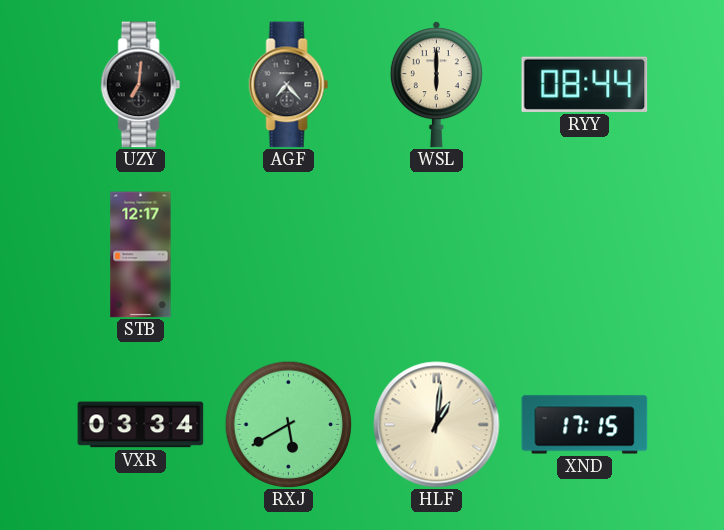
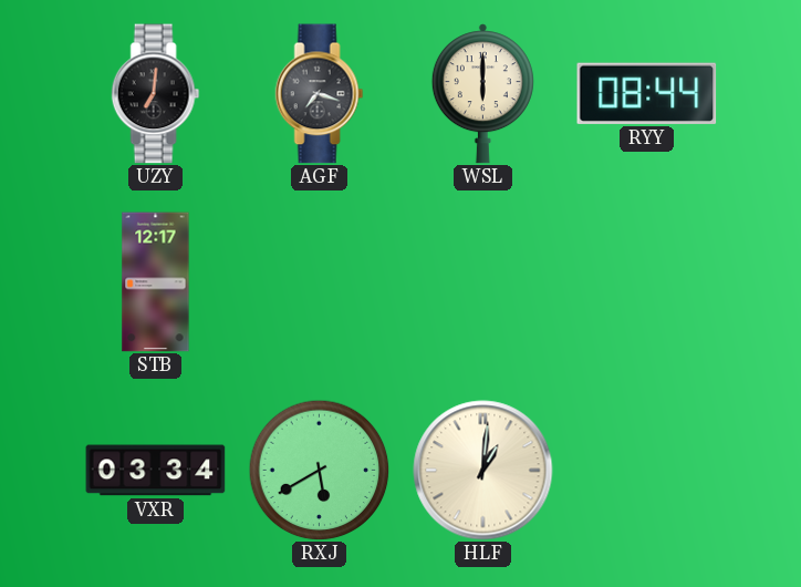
AGF: 7:23 -> 7:18 (320, 94)
XND: 17:15 -> none (585, 425)
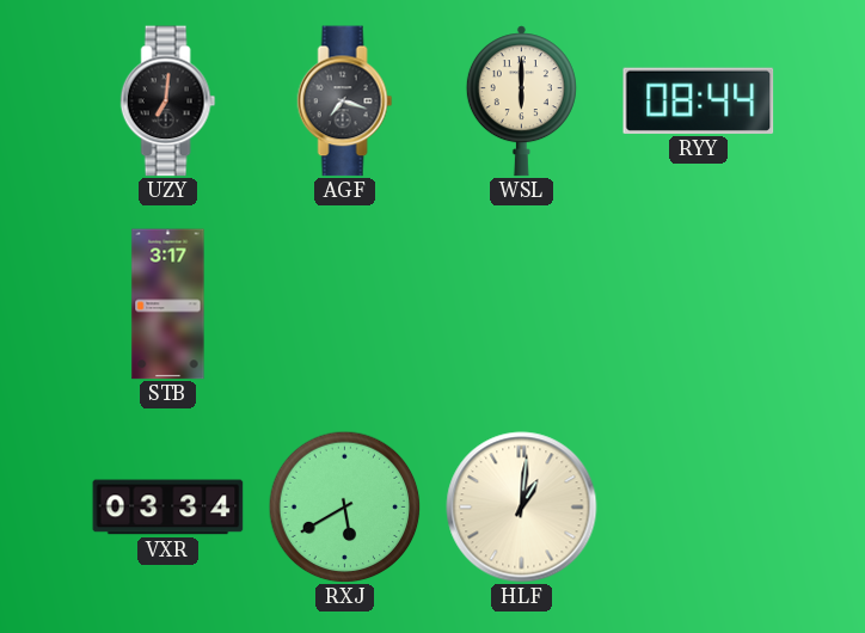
STB: 12:17 -> 3:17 (168, 305)
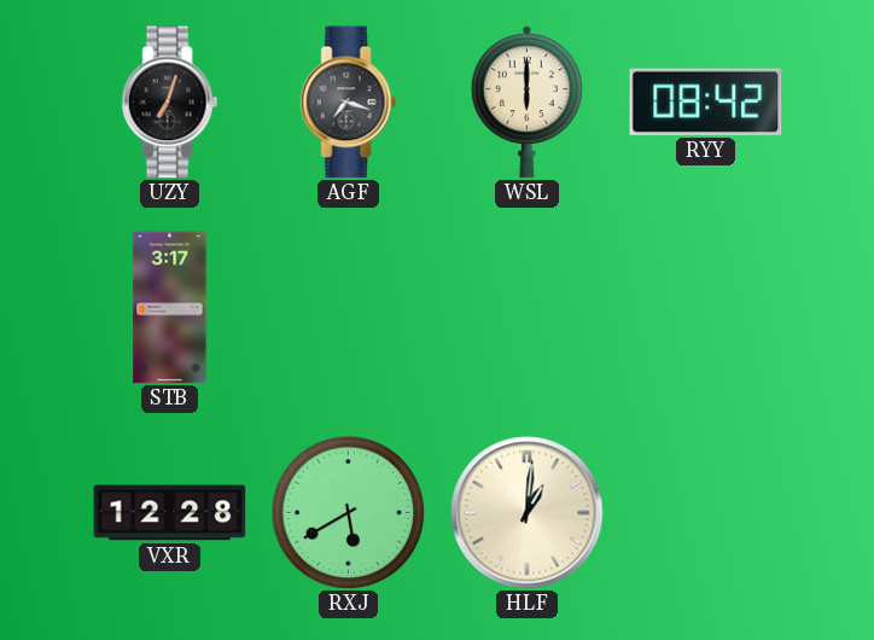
UZY: 7:01 -> 7:03 (170, 103)
RYY: 08:44 -> 08:42 (706, 101)
VXR: 03:34 -> 12:28 (170, 513)
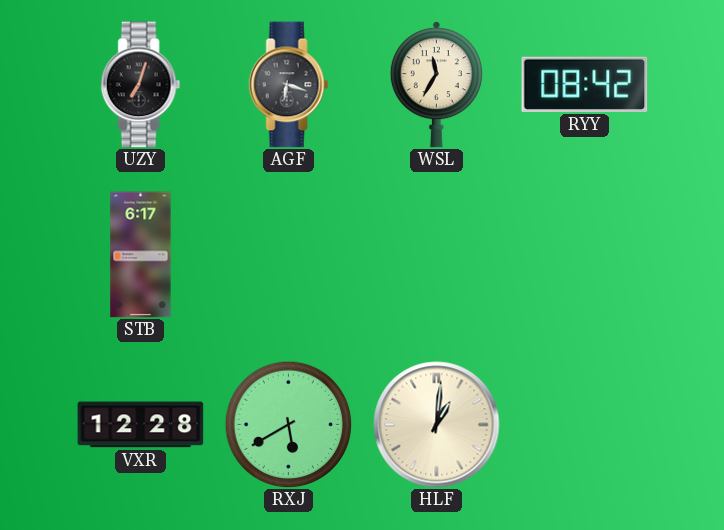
AGF: 7:18 -> 6:18 (289, 85)
WSL: 6:00 -> 11:35 (436, 85)
STB: 3:17 -> 6:17 (141, 255)
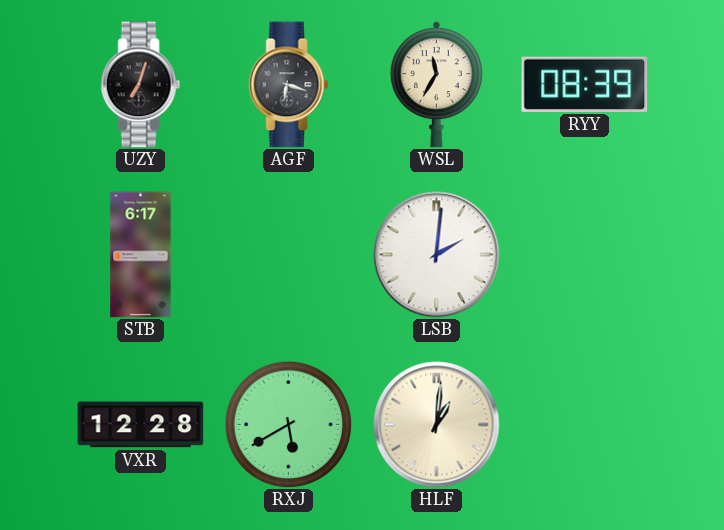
RYY: 08:42 -> 08:39 (585, 84)
LSB: none -> 2:01 (437, 255)
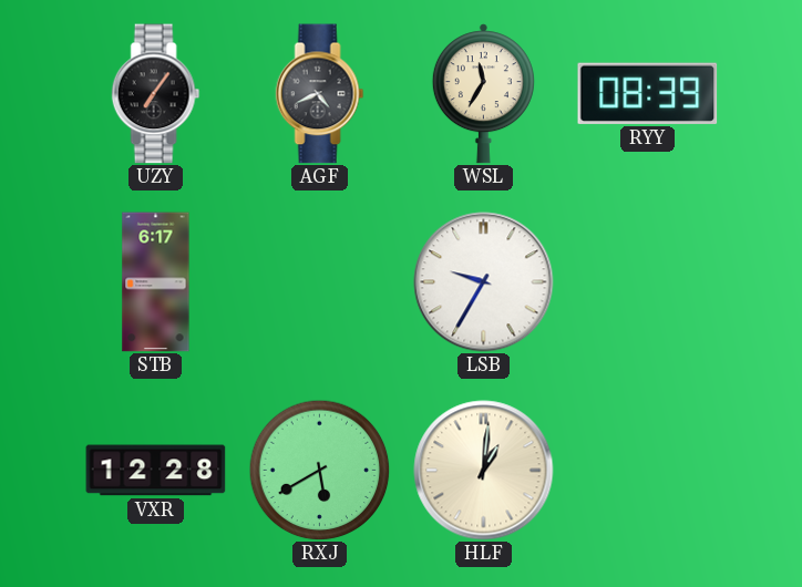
UZY: 7:03 -> 7:06 (156, 94)
AGF: 6:18 -> 4:41 (320, 94)
LSB: 2:01 -> 9:35 (484, 282)
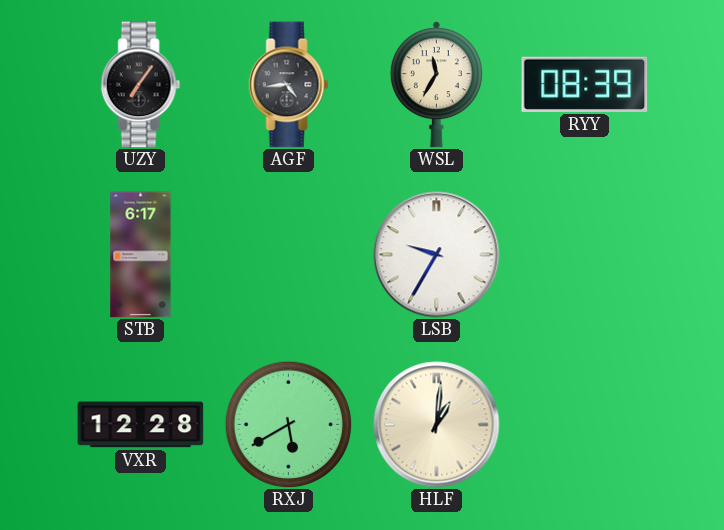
AGF: 4:41 -> 4:44 (289, 85)
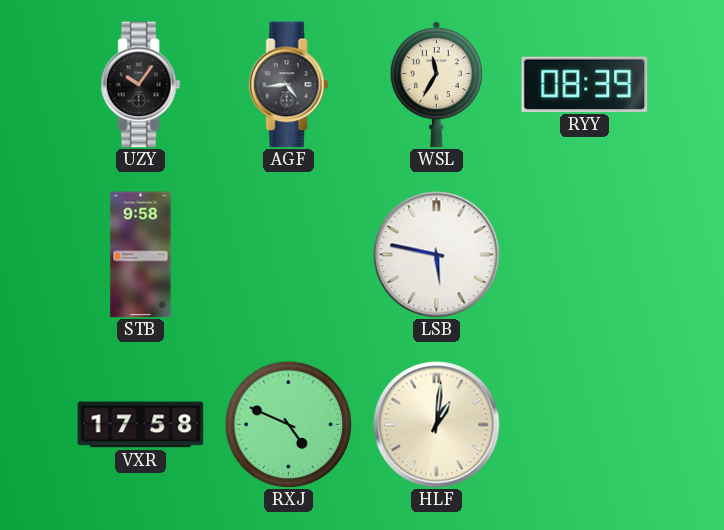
UZY: 7:06 -> 10:06 (141, 85)
STB: 6:17 -> 9:58 (141, 255)
LSB: 9:35 -> 5:47 (437, 255)
VXR: 12:28 -> 17:58 (141, 425)
RXJ: 5:40 -> 4:49 (288, 424)
